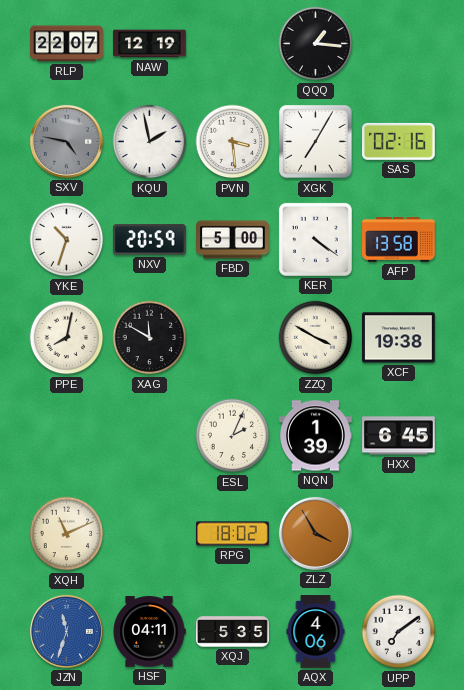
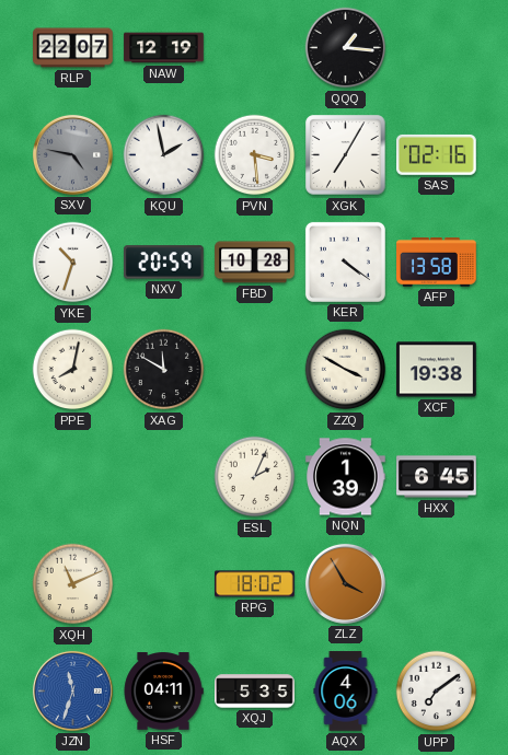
FBD: 5:00 -> 10:28 (255, 263)
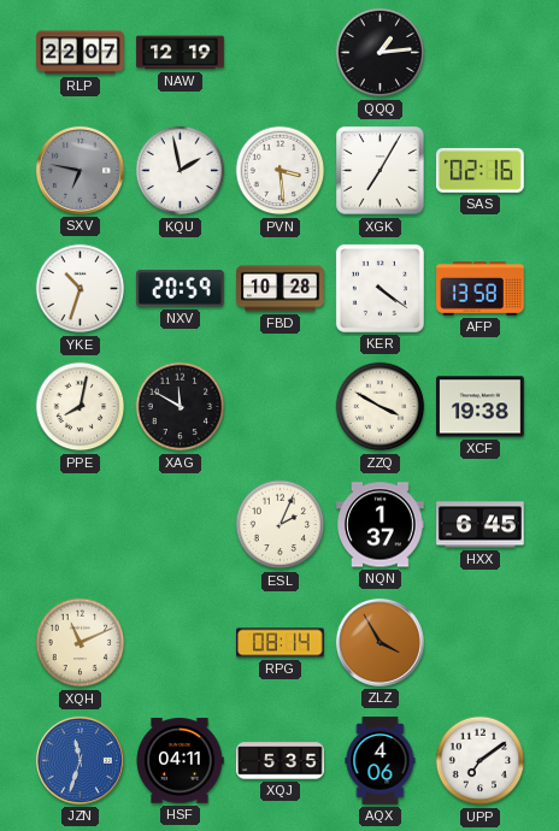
QQQ: 1:16 -> 1:14 (381, 53)
SXV: 4:47 -> 6:47 (80, 170)
NQN: 1:39 -> 1:37 (381, 525)
RPG: 18:02 -> 08:14 (281, 643)
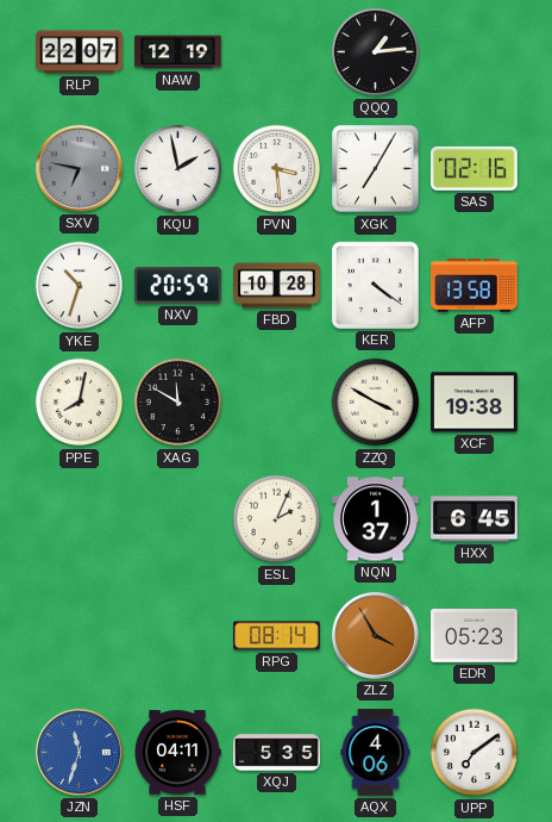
XQH: 11:11 -> none (81, 643)
EDR: none -> 05:23 (475, 636)
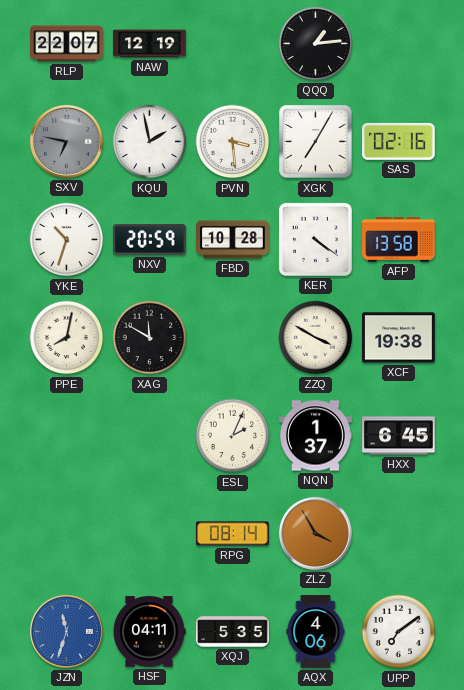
EDR: 05:23 -> none (475, 636)
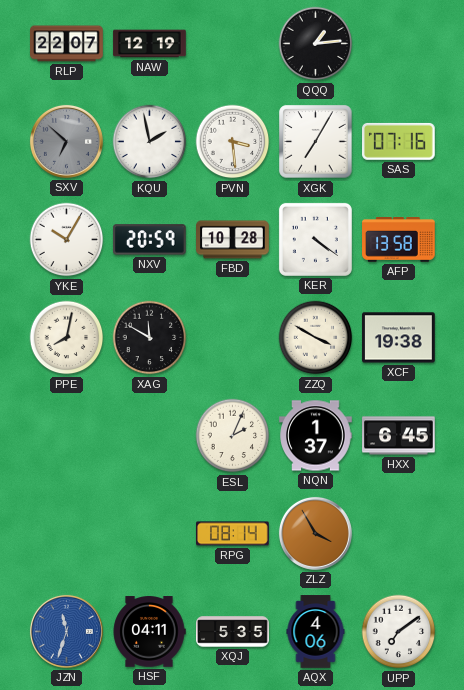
SXV: 6:47 -> 6:52 (66, 141)
SAS: 02:16 -> 07:16 (399, 141)
YKE: 10:33 -> 10:05 (67, 240)
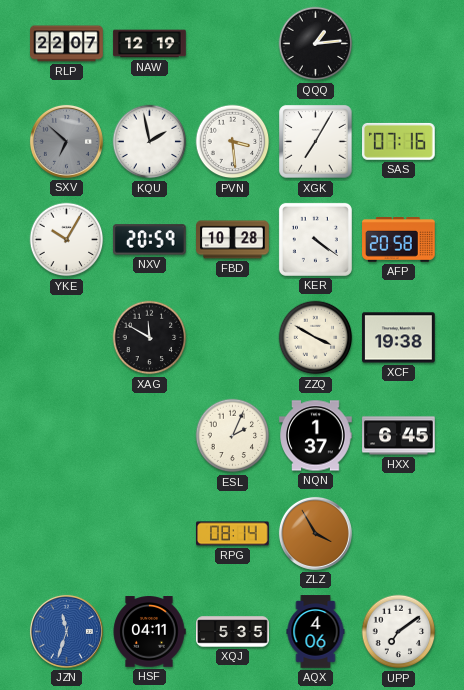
AFP: 13:58 -> 20:58 (399, 240)
PPE: 8:02 -> none (67, 338)
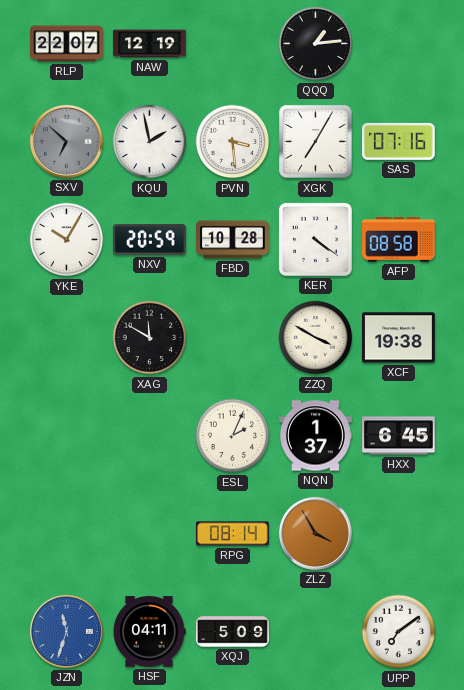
AFP: 20:58 -> 08:58 (399, 240)
XQJ: 5:35 -> 5:09 (233, 632)
AQX: 4:06 -> none (316, 632)
